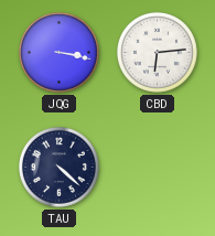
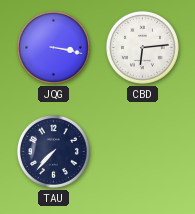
TAU: 4:22 -> 7:37 (53, 151)
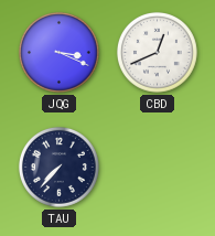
JQG: 3:17 -> 3:19 (58, 52)
CBD: 6:14 -> 12:41 (157, 52)
